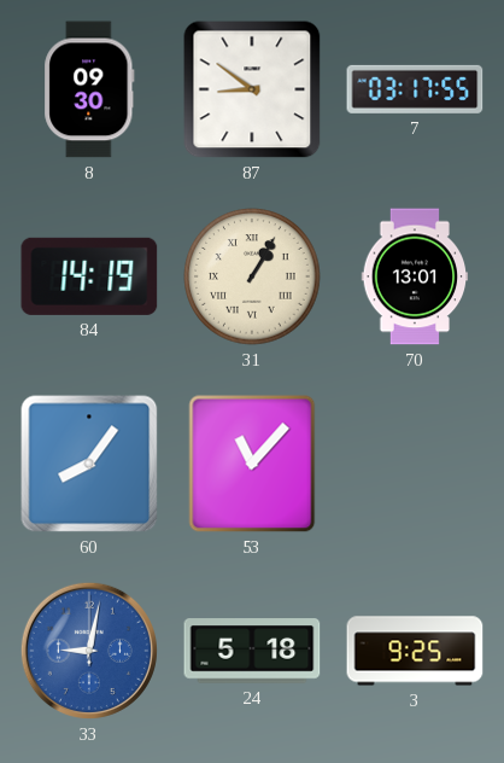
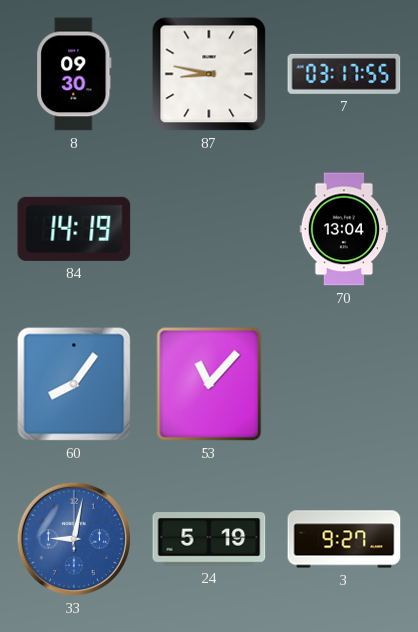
87: 8:51 -> 8:47 (209, 74)
31: 1:05 -> none (252, 276)
70: 13:01 -> 13:04 (344, 229)
24: 5:18 -> 5:19 (209, 539)
3: 9:25 -> 9:27 (344, 539)
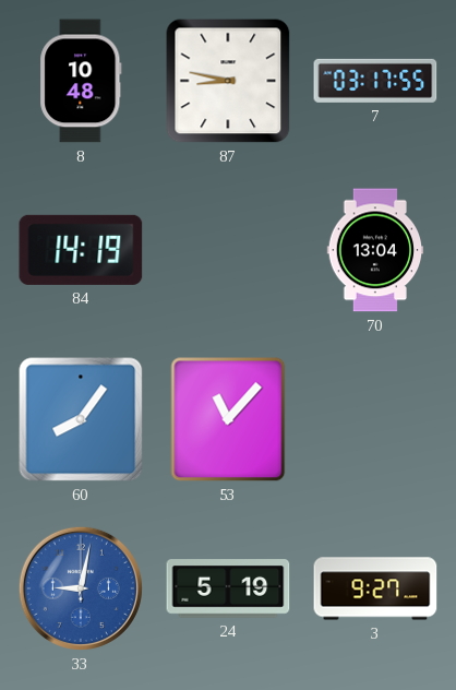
8: 09:30 -> 10:48 (81, 81)
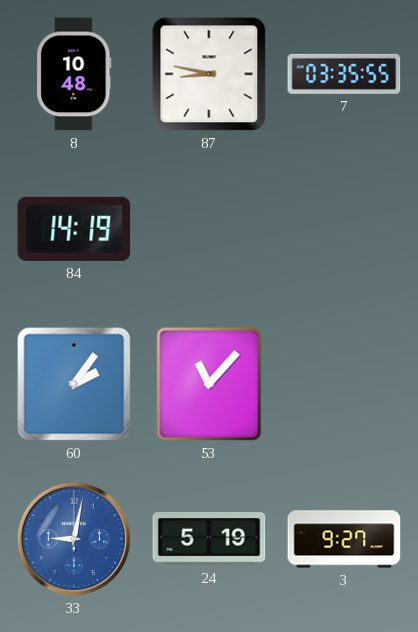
7: 03:17 -> 03:35 (344, 74)
70: 13:04 -> none (375, 250)
60: 8:06 -> 2:06 (74, 384)
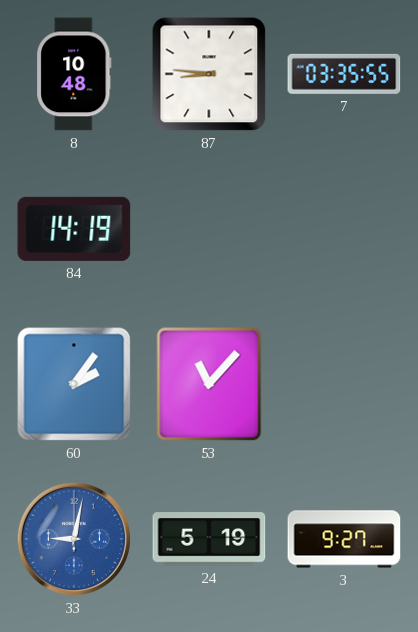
87: 8:47 -> 8:46 (209, 74)
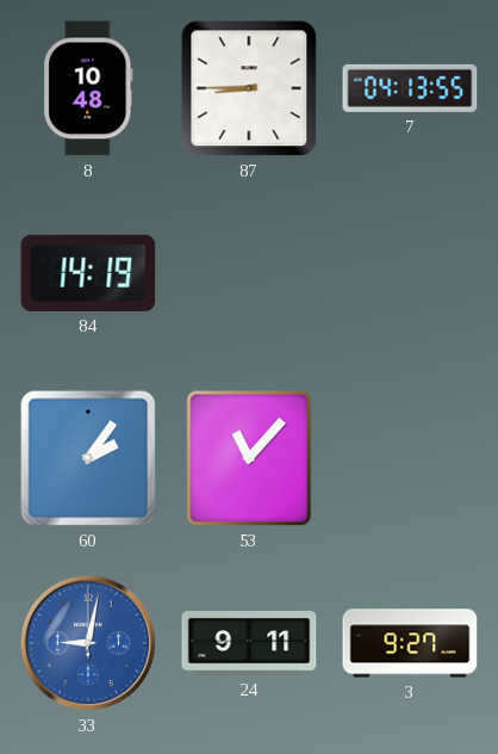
87: 8:46 -> 8:45 (249, 88)
7: 03:35 -> 04:13 (410, 88)
24: 5:19 -> 9:11 (249, 643)
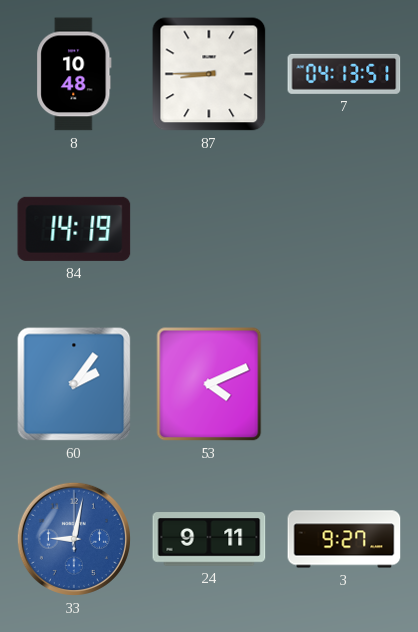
7: 04:13:55 -> 04:13:51 (344, 74)
53: 11:07 -> 4:11 (209, 384)
